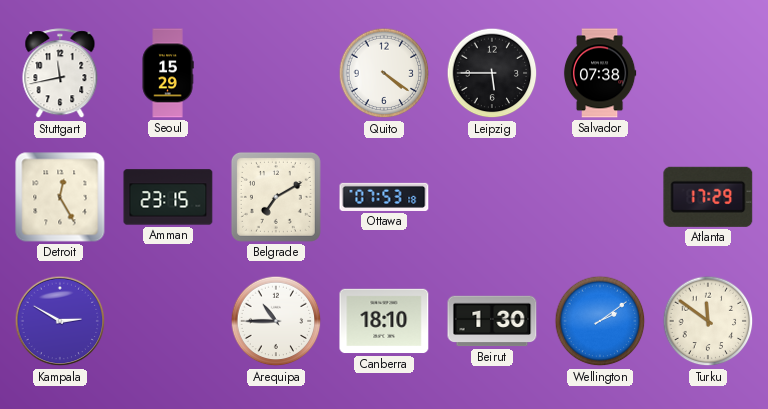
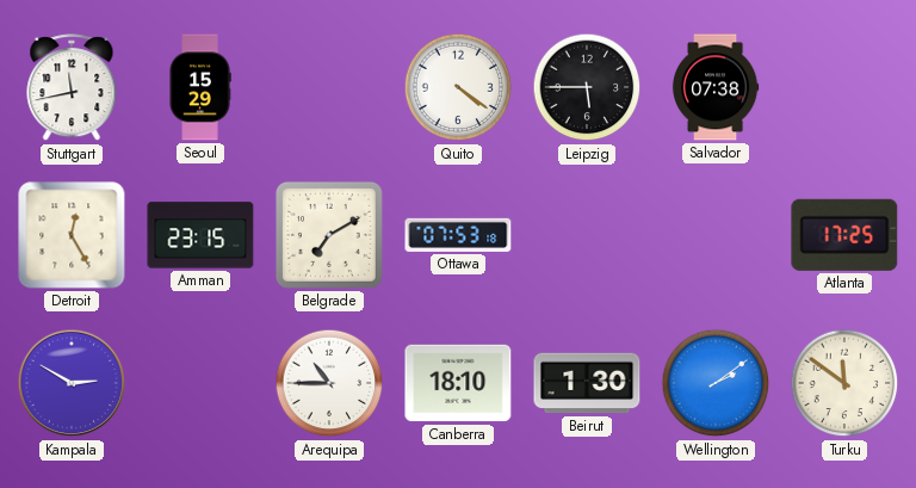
Atlanta: 17:29 -> 17:25 (844, 235)
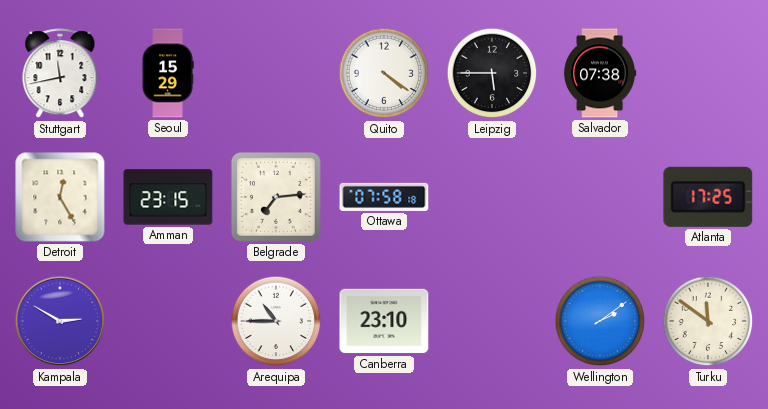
Belgrade: 7:10 -> 7:14 (276, 197)
Ottawa: 07:53 -> 07:58 (384, 197)
Canberra: 18:10 -> 23:10 (384, 321)
Beirut: 1:30 -> none (587, 383)
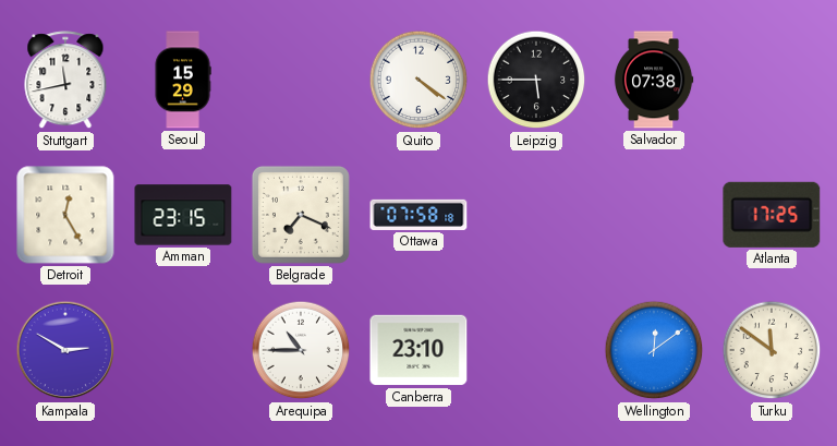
Belgrade: 7:14 -> 7:19 (301, 215)
Wellington: 2:09 -> 12:09 (654, 350)
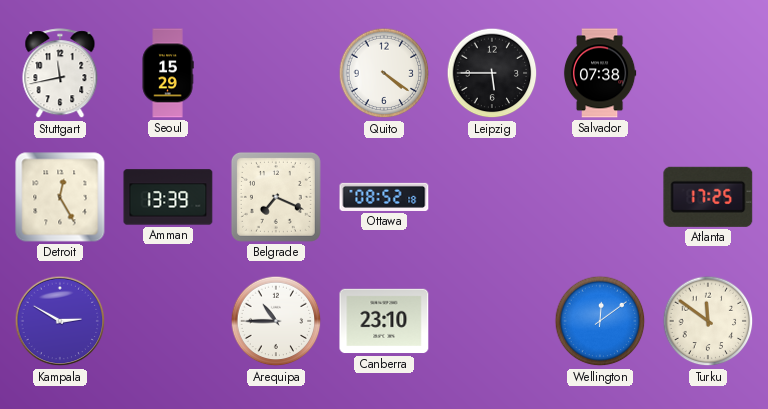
Amman: 23:15 -> 13:39 (168, 197)
Ottawa: 07:58 -> 08:52 (384, 197)
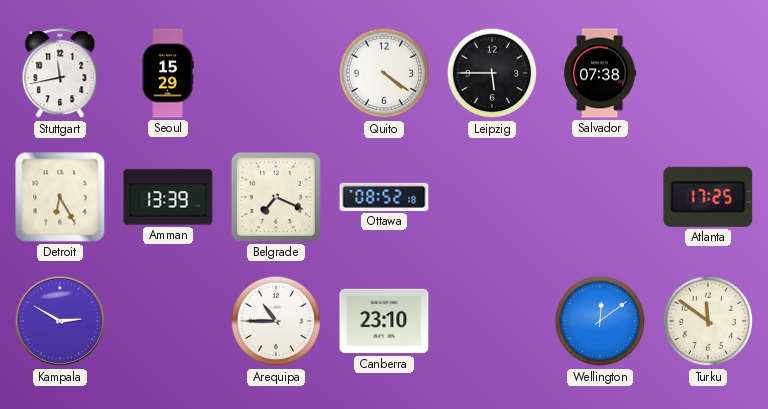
Detroit: 12:25 -> 6:25 (60, 197)
